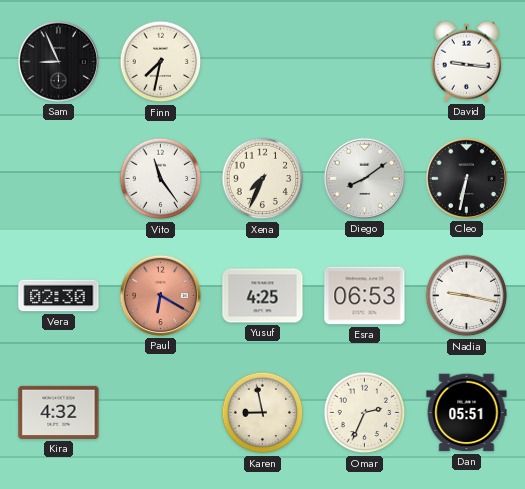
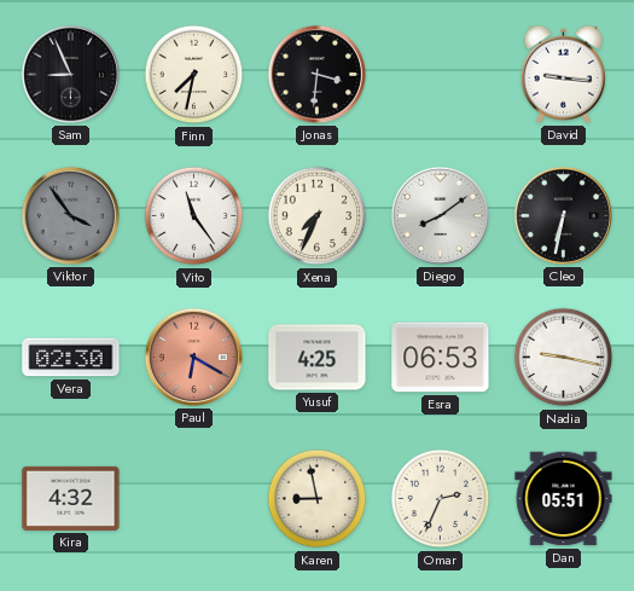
Jonas: none -> 3:31 (316, 74)
Viktor: none -> 3:54 (70, 215)
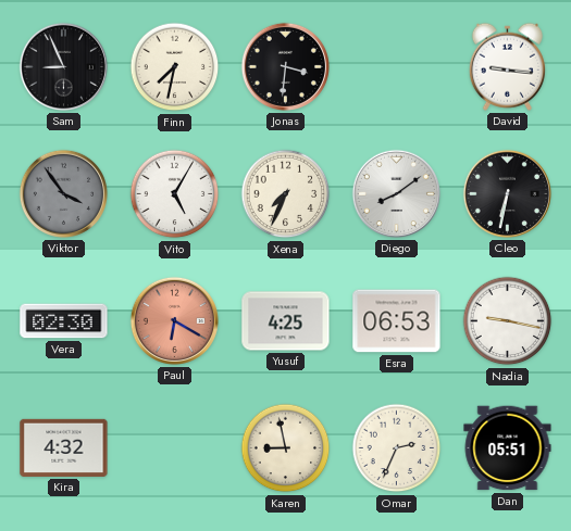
Vito: 11:24 -> 5:05 (175, 194)
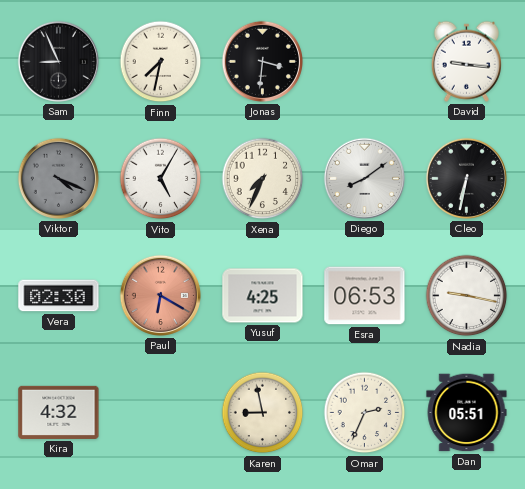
Viktor: 3:54 -> 4:19 (58, 178)
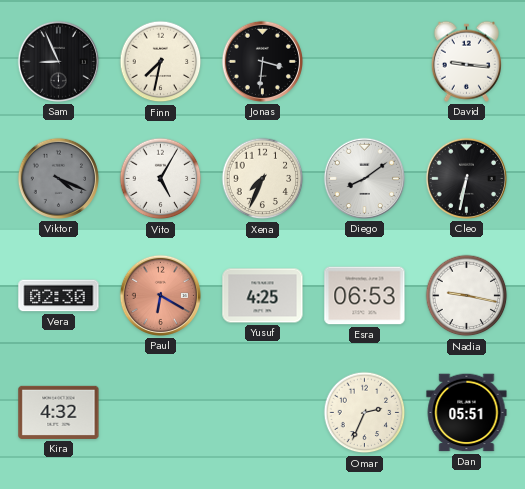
Karen: 8:58 -> none (263, 413)
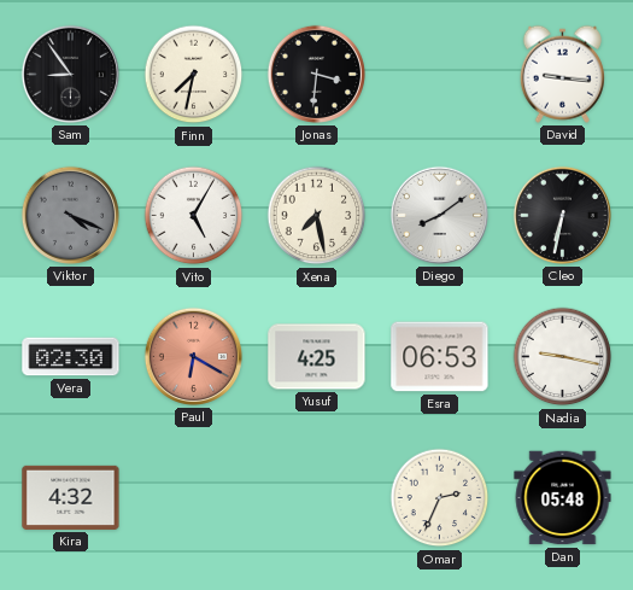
Sam: 8:56 -> 8:54 (70, 74)
Xena: 7:34 -> 7:28 (317, 216)
Dan: 05:51 -> 05:48 (563, 498)
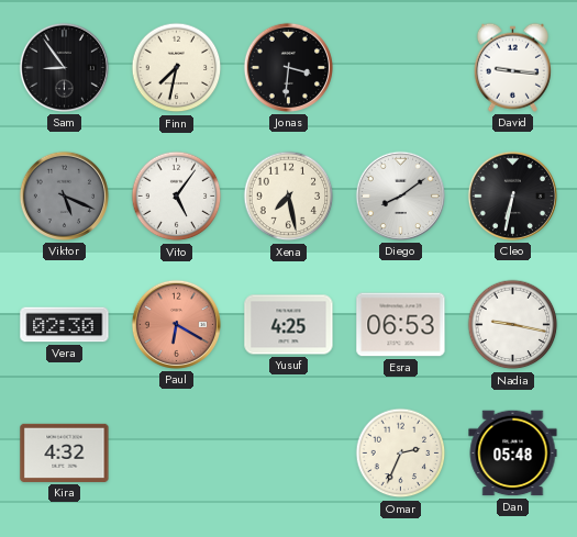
Viktor: 4:19 -> 5:19 (64, 195)
Vito: 5:05 -> 5:06 (177, 197)
